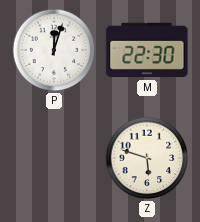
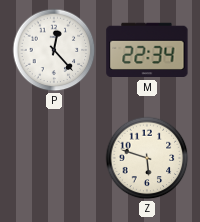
P: 12:03 -> 12:23 (54, 50)
M: 22:30 -> 22:34 (147, 50)
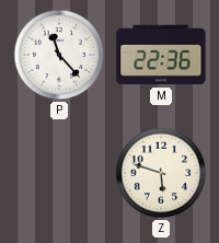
P: 12:23 -> 11:23 (59, 55)
M: 22:34 -> 22:36 (161, 55)
